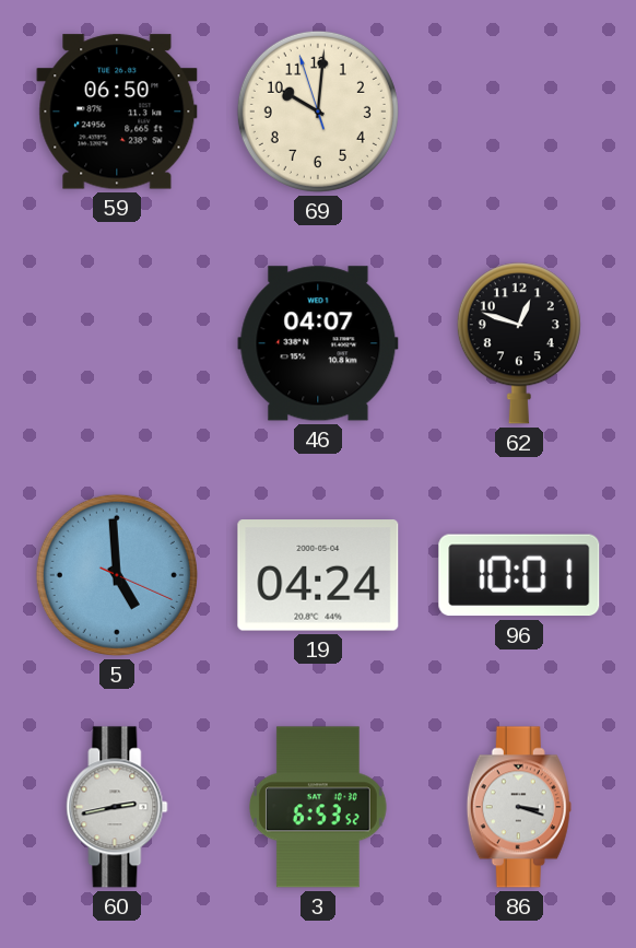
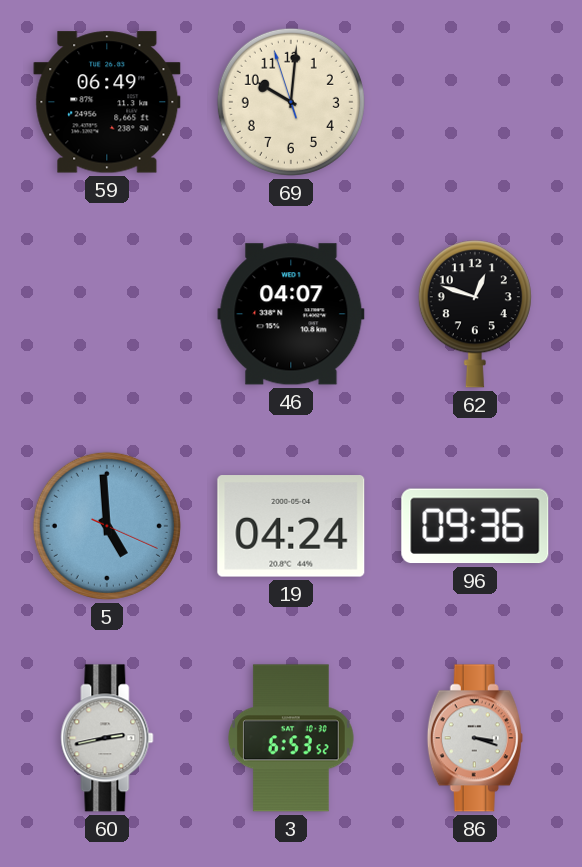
59: 06:50 -> 06:49 (107, 102)
96: 10:01 -> 09:36 (475, 526)
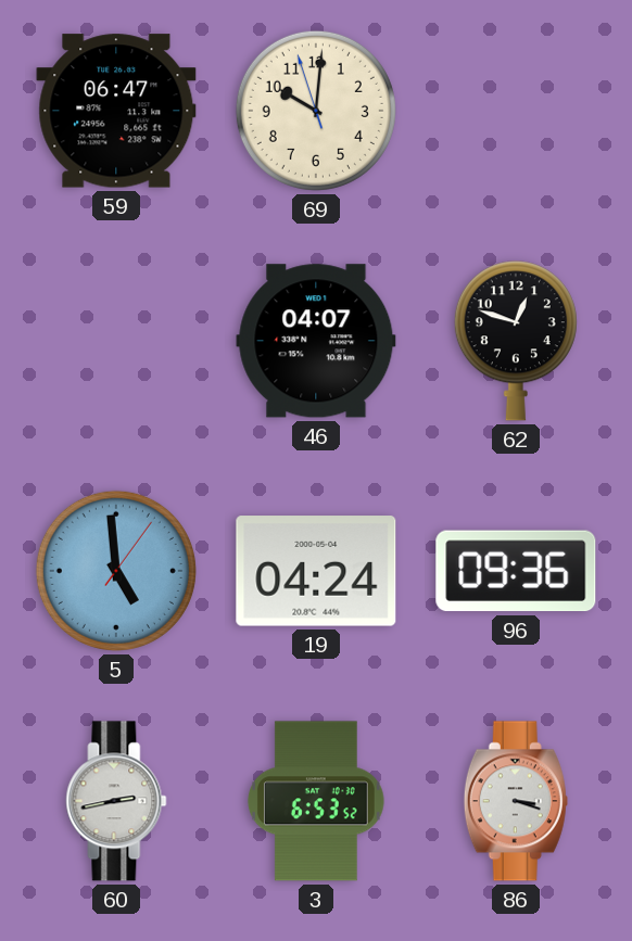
59: 06:49 -> 06:47 (116, 111)
5: 4:59:19 -> 4:59:06 (116, 571)
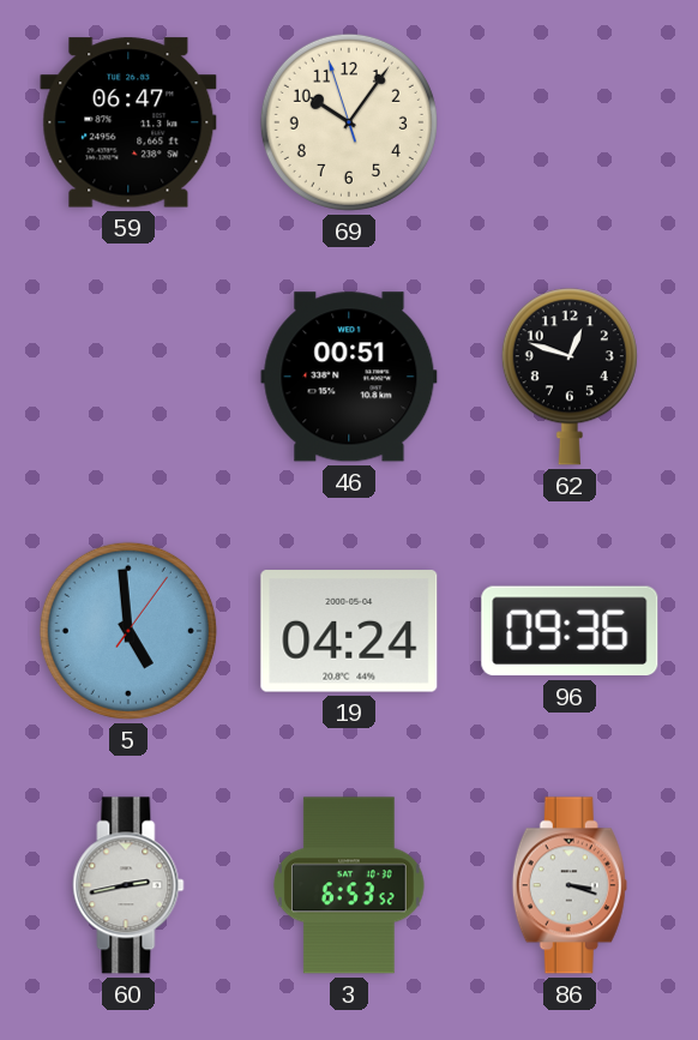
69: 10:00 -> 10:05 (349, 122)
46: 04:07 -> 00:51 (349, 377)
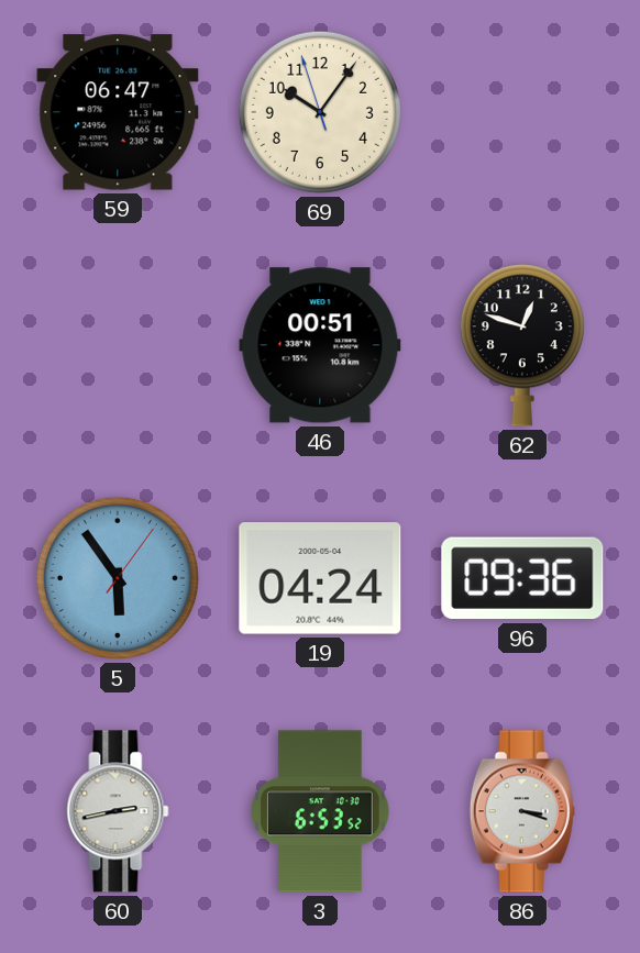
5: 4:59 -> 5:54 (118, 578)
